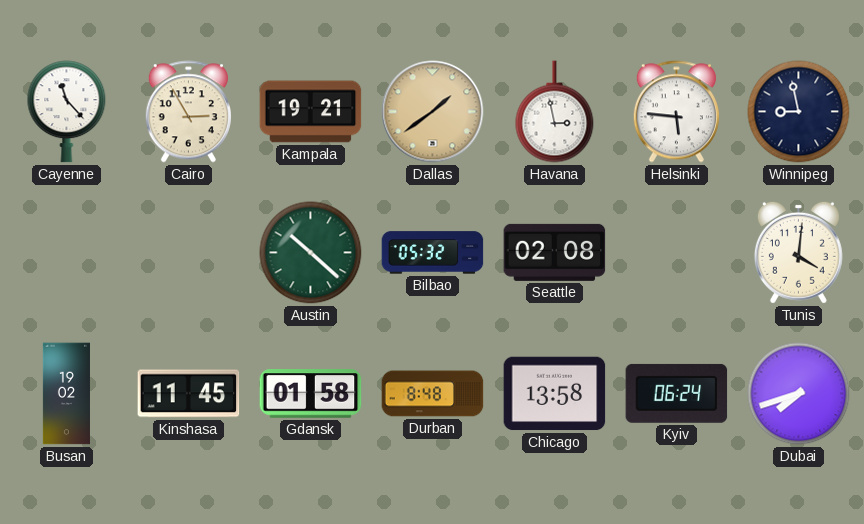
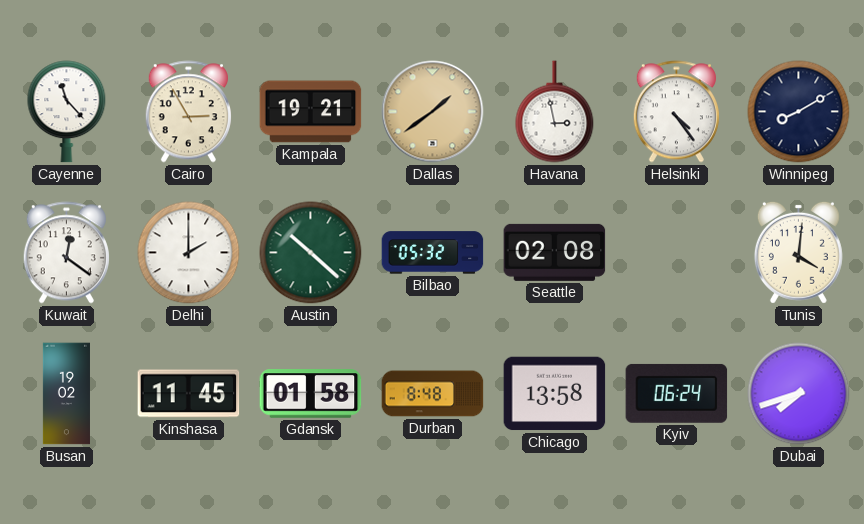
Helsinki: 5:46 -> 4:24 (676, 112)
Winnipeg: 8:58 -> 8:10 (799, 112)
Kuwait: none -> 12:21 (66, 253)
Delhi: none -> 2:00 (189, 253)
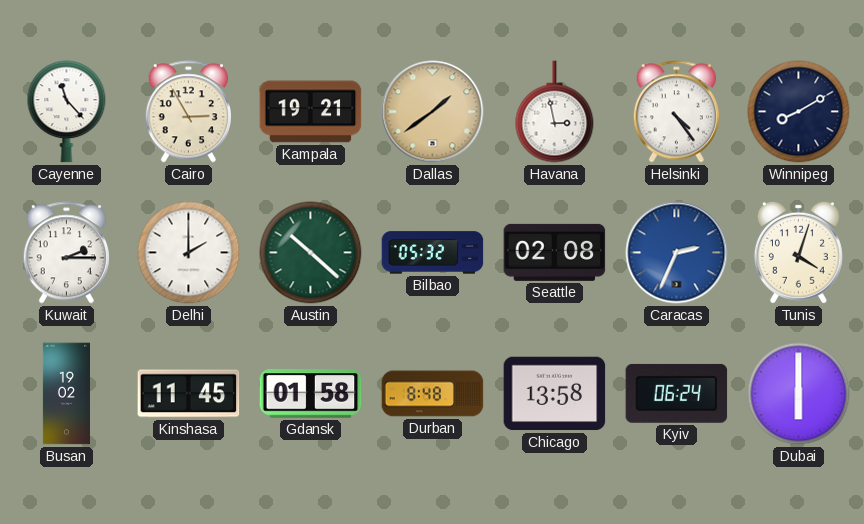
Kuwait: 12:21 -> 2:15 (66, 253)
Caracas: none -> 2:34 (677, 253)
Tunis: 4:01 -> 4:03 (798, 252)
Dubai: 7:42 -> 6:00 (799, 394)
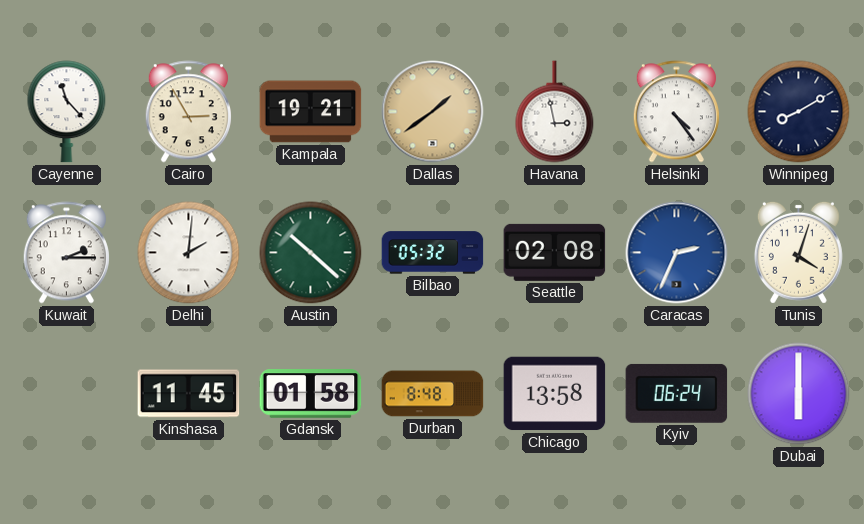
Delhi: 2:00 -> 2:01 (189, 253)
Busan: 19:02 -> none (66, 394)
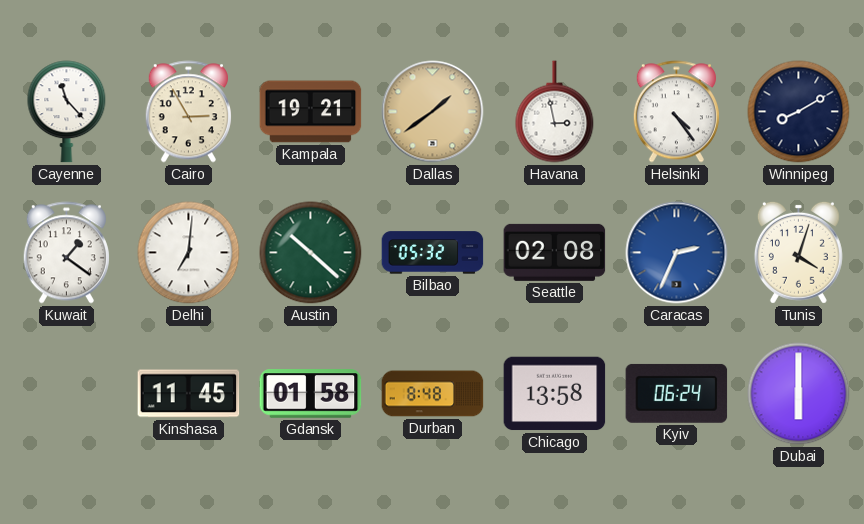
Kuwait: 2:15 -> 1:21 (66, 253)
Delhi: 2:01 -> 7:01 (189, 253)
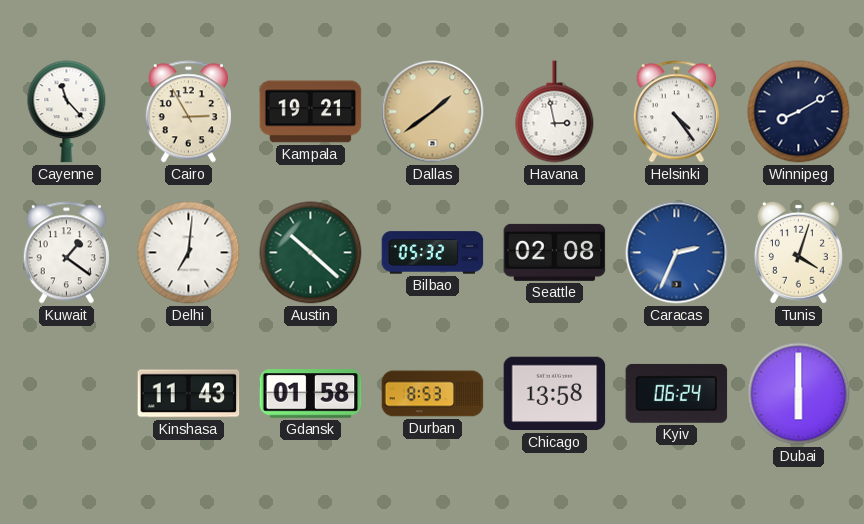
Kinshasa: 11:45 -> 11:43 (189, 394)
Durban: 8:48 -> 8:53 (433, 394)
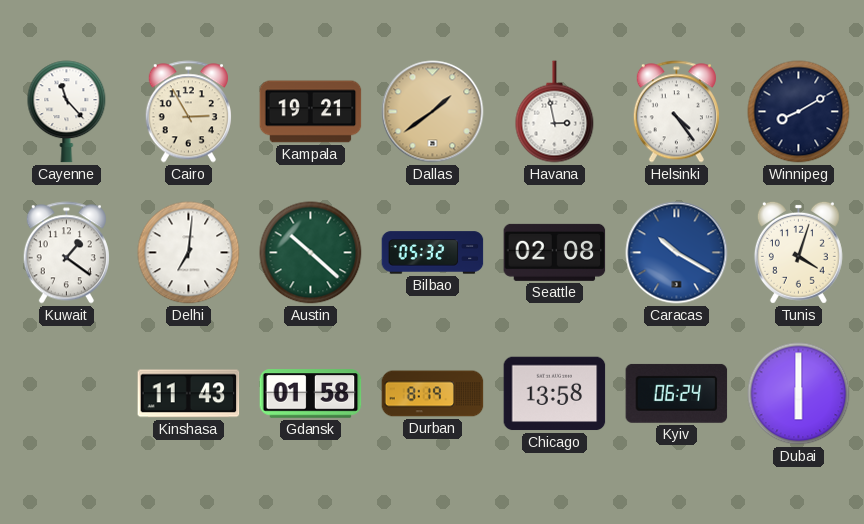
Caracas: 2:34 -> 10:20 (677, 253)
Durban: 8:53 -> 8:19 (433, 394)
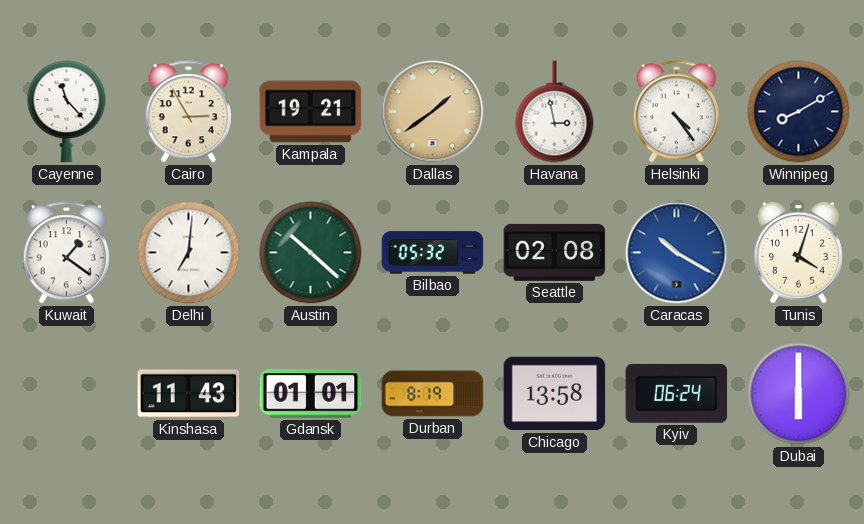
Gdansk: 01:58 -> 01:01 (311, 394)
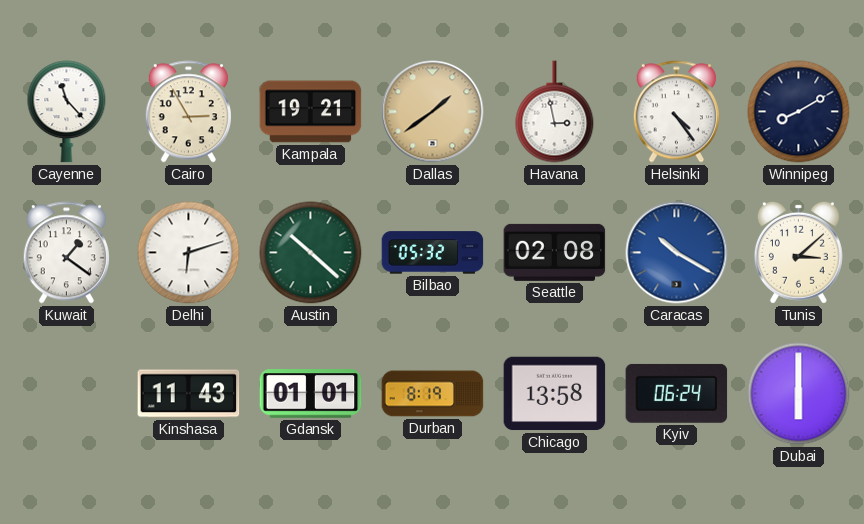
Delhi: 7:01 -> 6:12 (189, 253)
Tunis: 4:03 -> 3:08 (798, 252)
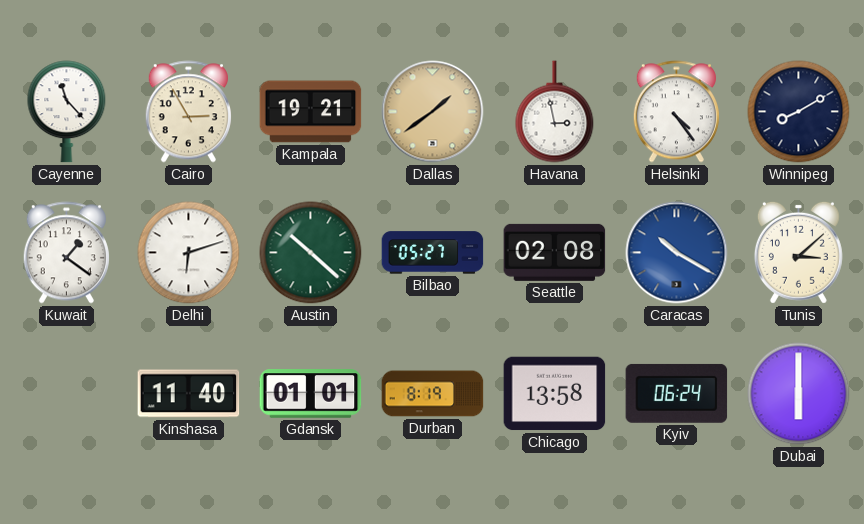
Bilbao: 05:32 -> 05:27 (433, 253)
Kinshasa: 11:43 -> 11:40 (189, 394)
